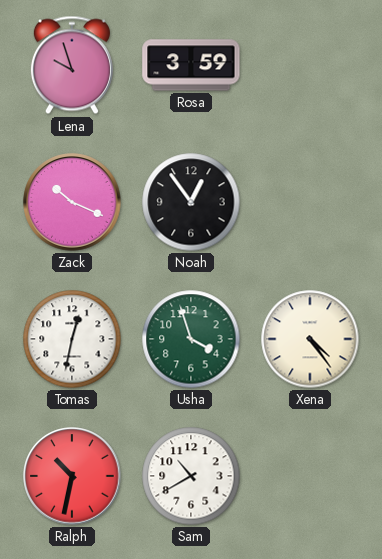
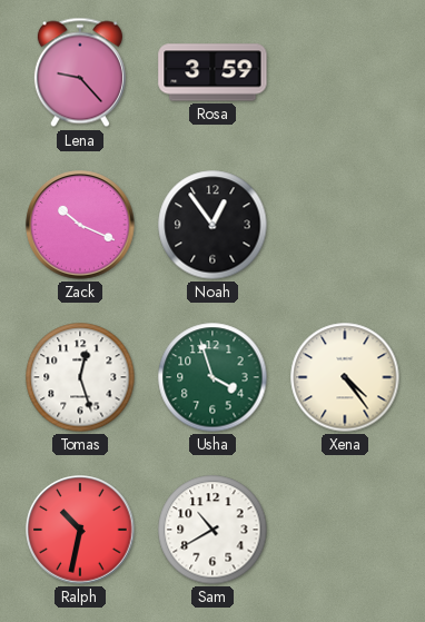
Lena: 9:57 -> 9:23 (80, 72)
Tomas: 12:32 -> 12:27 (80, 377)
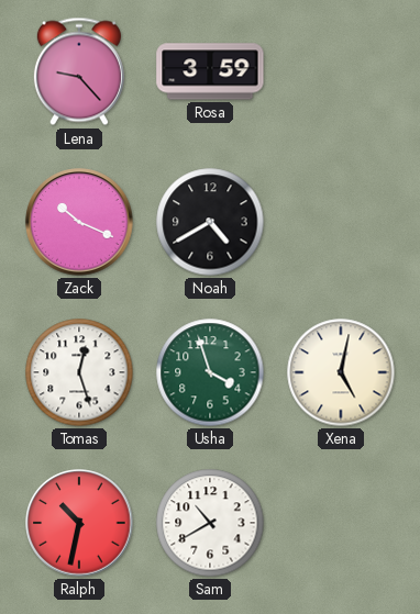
Noah: 12:54 -> 4:40 (210, 222)
Xena: 4:24 -> 5:02 (341, 372)
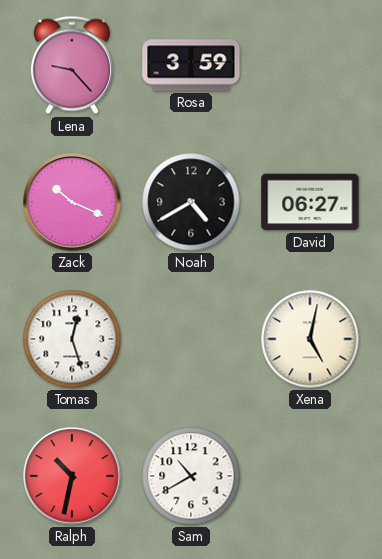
David: none -> 06:27 (310, 202)
Usha: 3:57 -> none (210, 372)
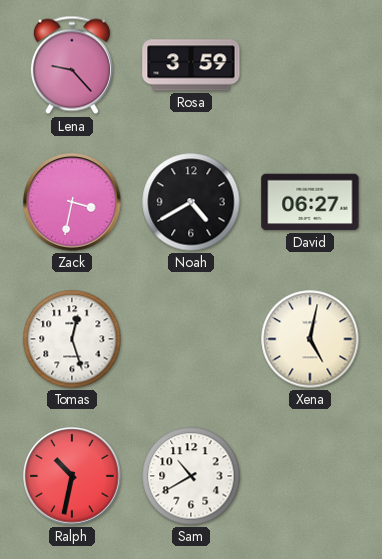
Zack: 10:19 -> 3:32 (72, 202)
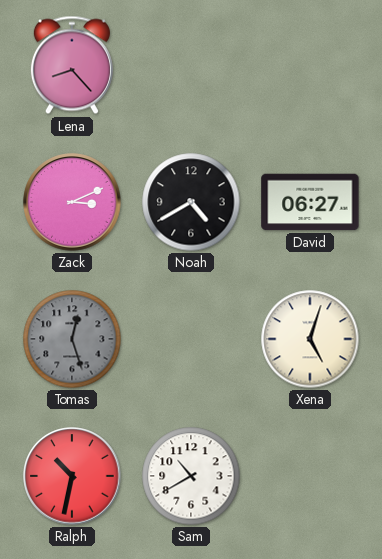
Lena: 9:23 -> 8:23 (72, 65)
Rosa: 3:59 -> none (191, 65)
Zack: 3:32 -> 3:11 (72, 202)
Tomas dial: white -> grey (72, 339)
Xena: 5:02 -> 5:03 (310, 339)
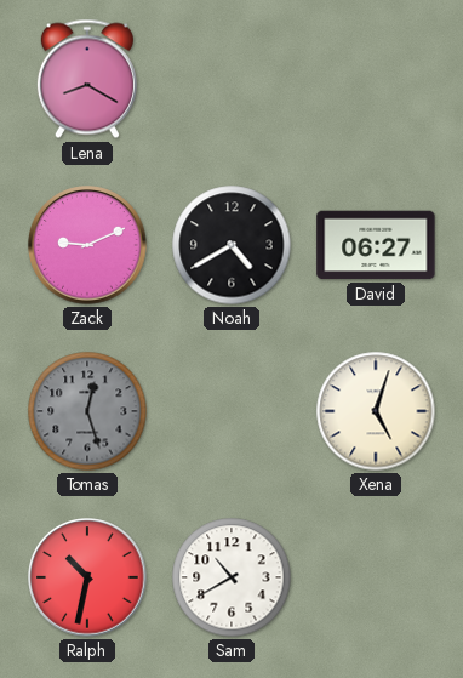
Lena: 8:23 -> 8:20 (87, 79)
Zack: 3:11 -> 9:11 (87, 245)
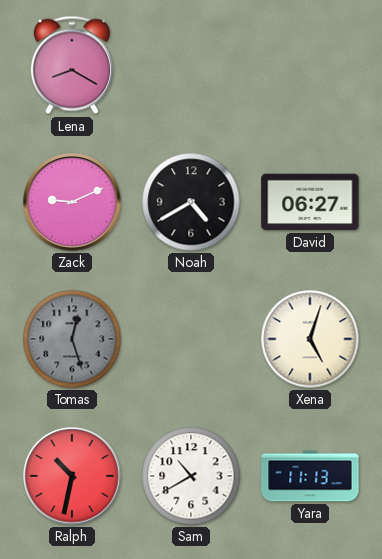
Yara: none -> 11:13 (310, 476)
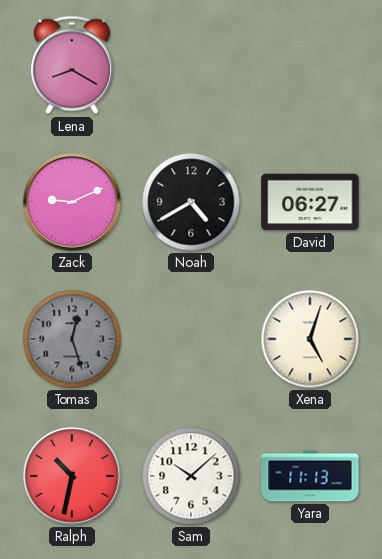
Sam: 10:40 -> 10:08 (191, 476)
